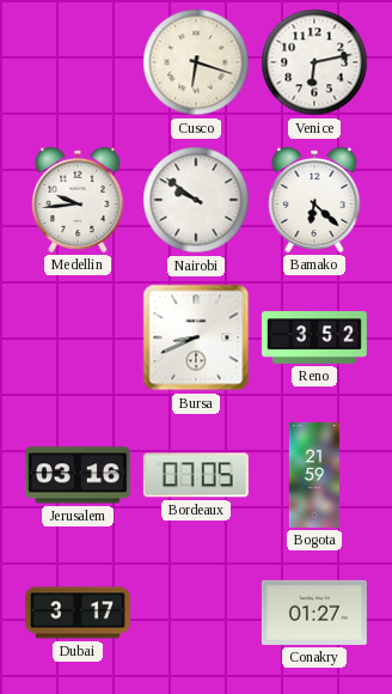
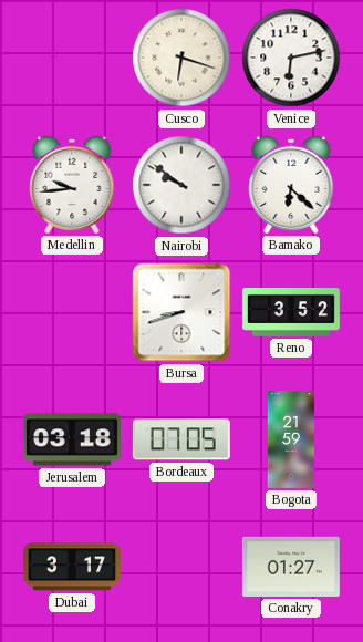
Bursa: 8:41 -> 8:42 (181, 312)
Jerusalem: 03:16 -> 03:18 (72, 439)
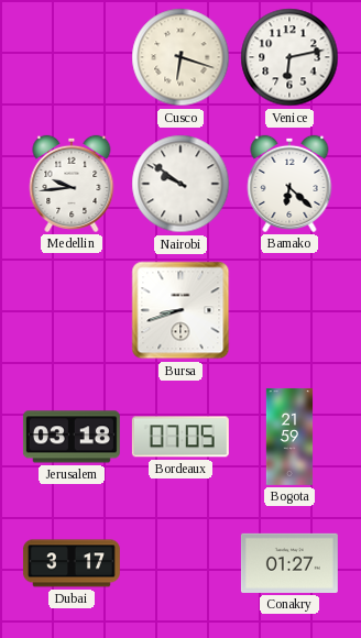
Reno: 3:52 -> none (291, 313)
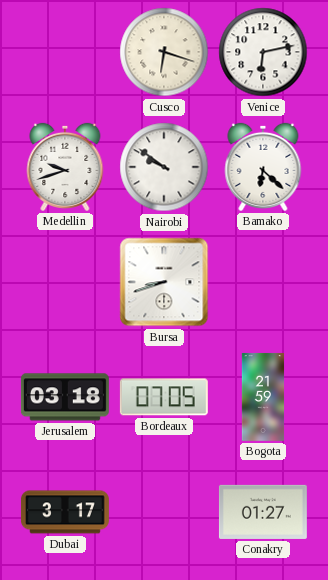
Medellin: 9:44 -> 9:42 (65, 167)
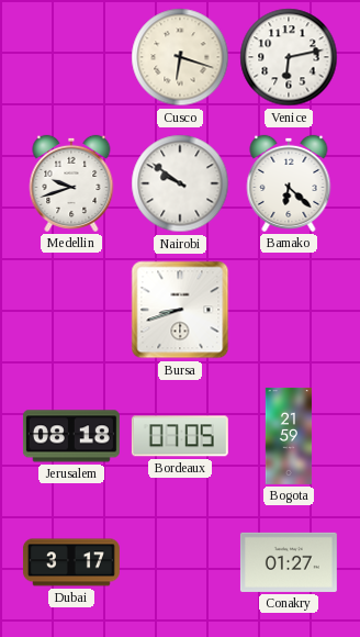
Jerusalem: 03:18 -> 08:18 (71, 436)
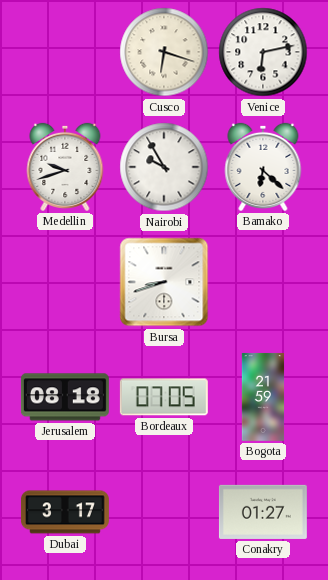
Nairobi: 9:51 -> 9:55 (164, 167)
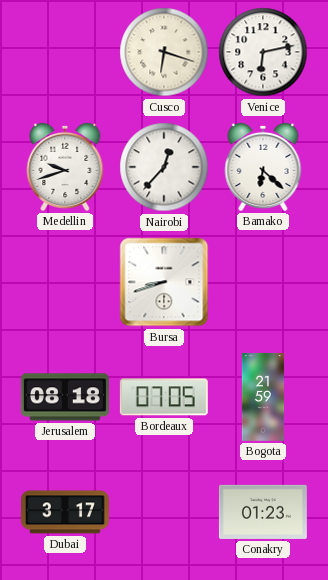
Nairobi: 9:55 -> 12:37 (164, 167)
Conakry: 01:27 -> 01:23 (263, 512)
